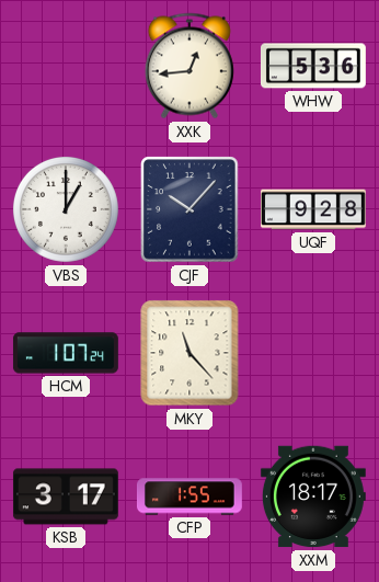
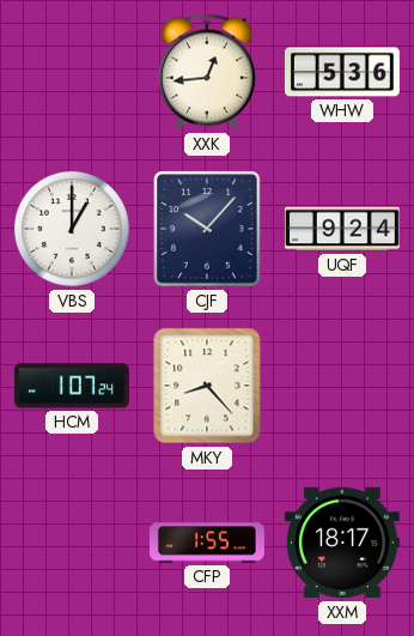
UQF: 9:28 -> 9:24 (342, 229)
MKY: 11:23 -> 8:23 (207, 386)
KSB: 3:17 -> none (66, 497)
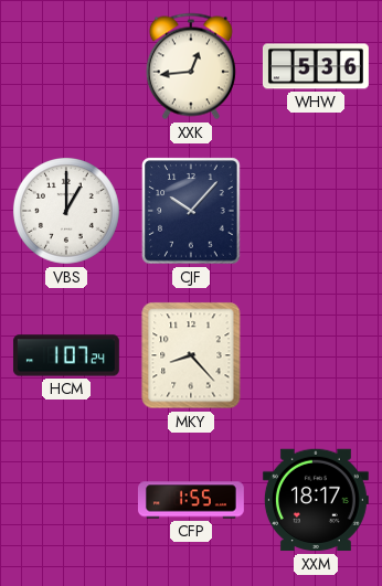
UQF: 9:24 -> none (342, 229)
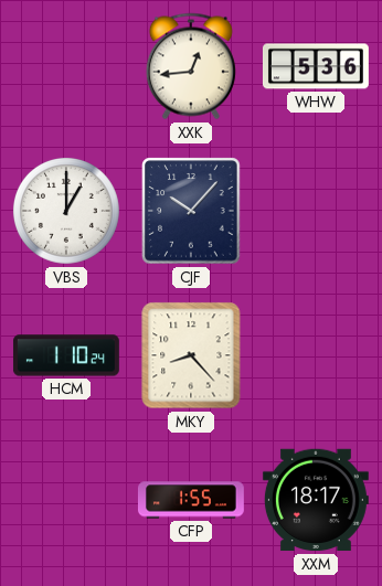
HCM: 1:07 -> 1:10 (66, 355)
